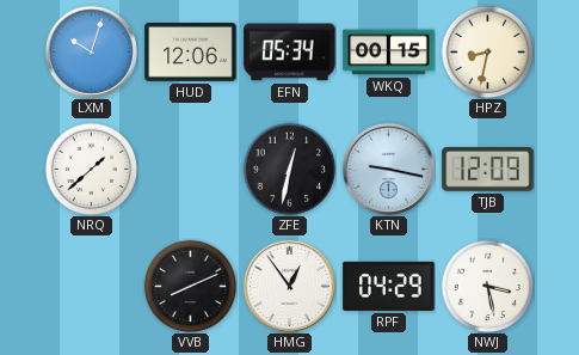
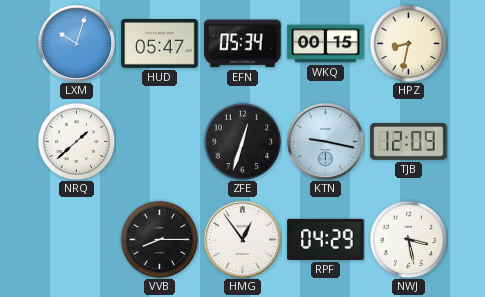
HUD: 12:06 -> 05:47 (160, 44)
ZFE: 12:32 -> 12:33 (242, 141)
VVB: 8:11 -> 8:15 (159, 239)
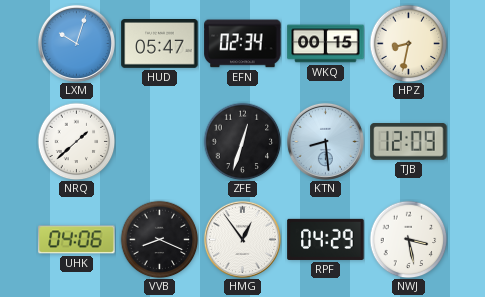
EFN: 05:34 -> 02:34 (243, 44)
KTN: 9:17 -> 8:29 (325, 141)
UHK: none -> 04:06 (77, 240)
VVB: 8:15 -> 8:19 (159, 239)
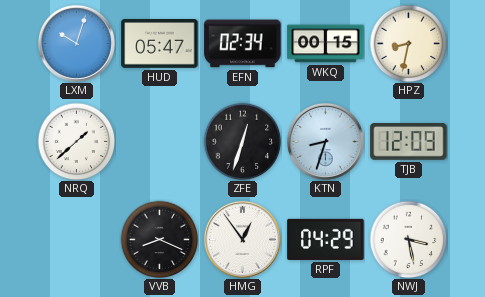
KTN: 8:29 -> 8:33 (325, 141)
UHK: 04:06 -> none (77, 240)
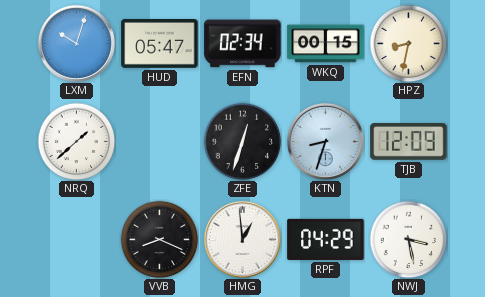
HMG: 12:54 -> 12:59 (242, 239)
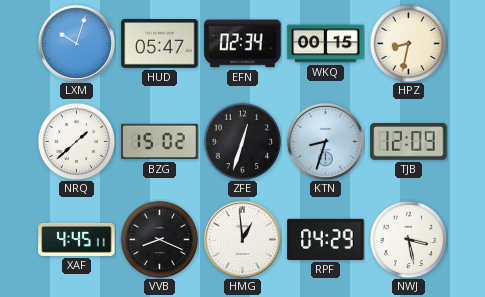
BZG: none -> 15:02 (160, 142)
XAF: none -> 4:45 (77, 239)
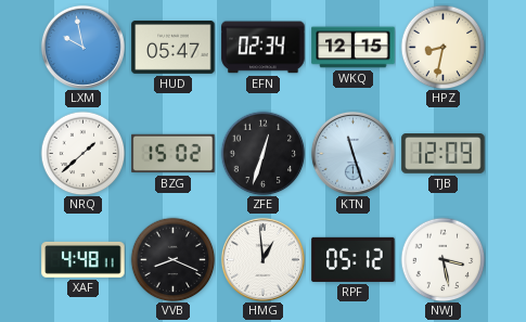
LXM: 10:03 -> 9:58 (82, 47)
WKQ: 00:15 -> 12:15 (354, 48)
KTN: 8:33 -> 11:27 (352, 153)
XAF: 4:45 -> 4:48 (84, 259)
RPF: 04:29 -> 05:12 (354, 259)
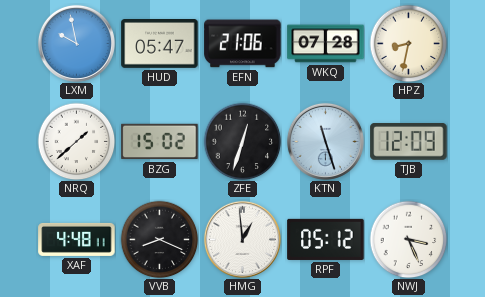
EFN: 02:34 -> 21:06 (243, 44)
WKQ: 12:15 -> 07:28 (326, 44)
NWJ: 3:28 -> 3:26 (408, 239)
